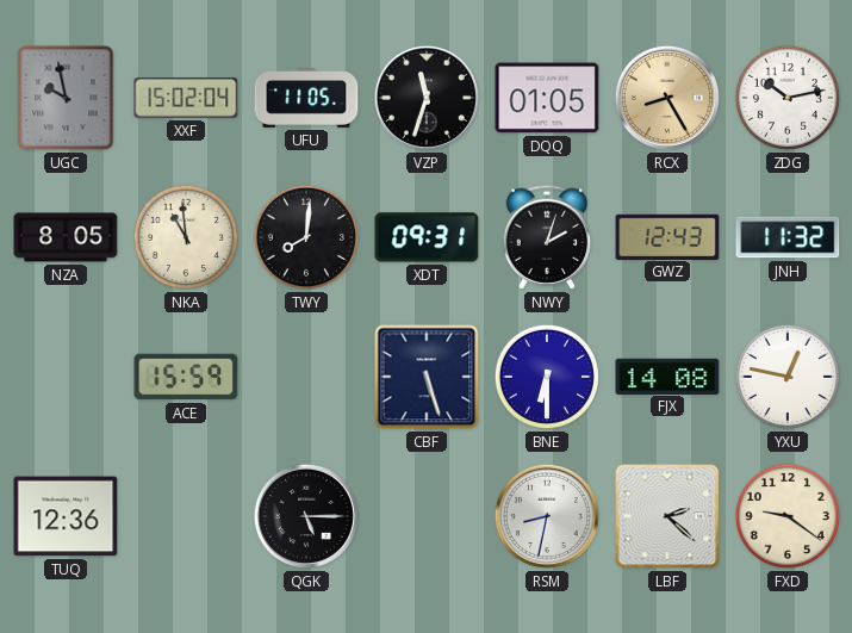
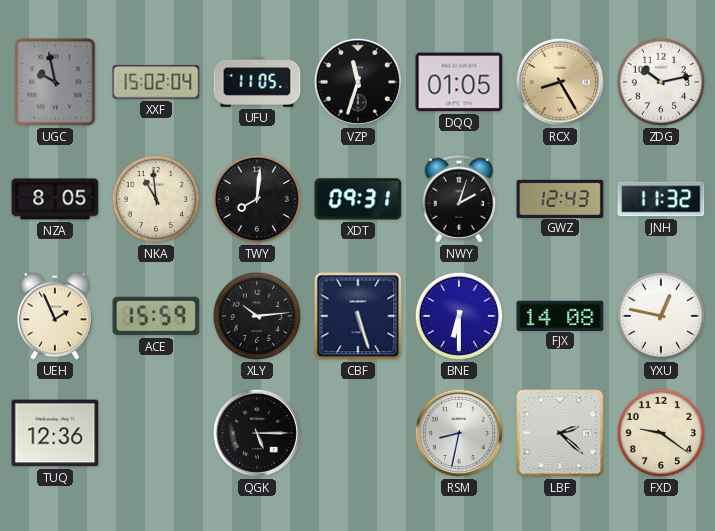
UEH: none -> 1:56 (55, 316)
XLY: none -> 10:14 (257, 316)
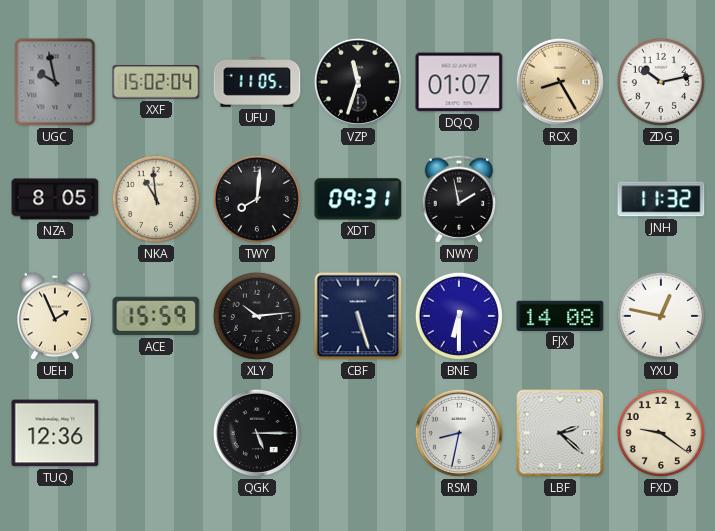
DQQ: 01:05 -> 01:07 (459, 82)
NWY: 2:03 -> 1:58 (459, 199)
GWZ: 12:43 -> none (560, 198)
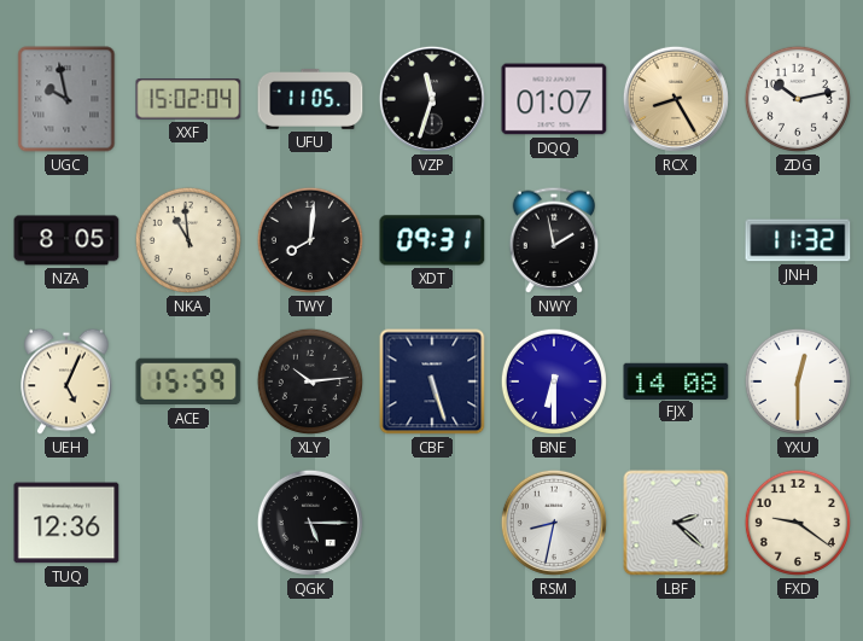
UEH: 1:56 -> 5:04 (66, 381)
YXU: 12:47 -> 12:30 (798, 381)
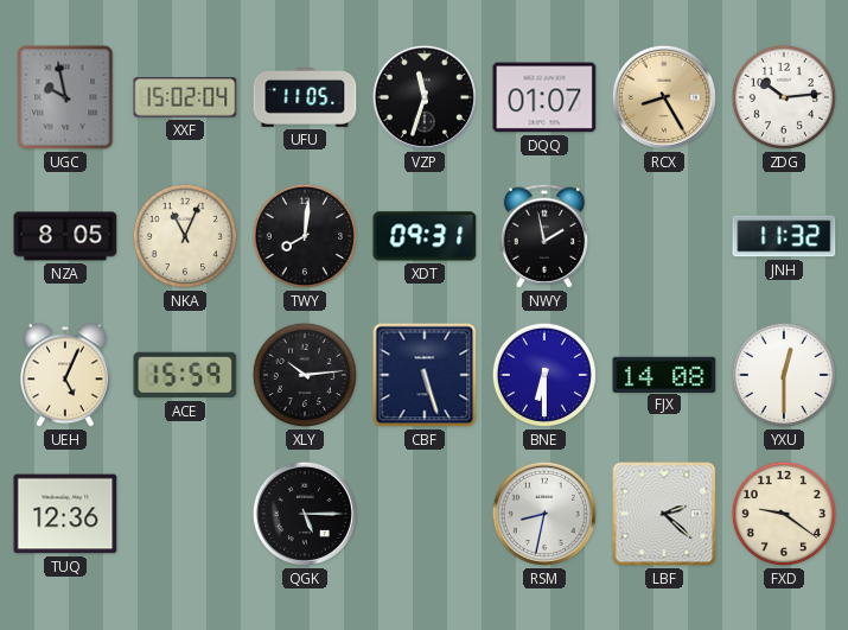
ZDG: 10:13 -> 10:14 (784, 97)
NKA: 10:59 -> 11:04 (185, 236)
